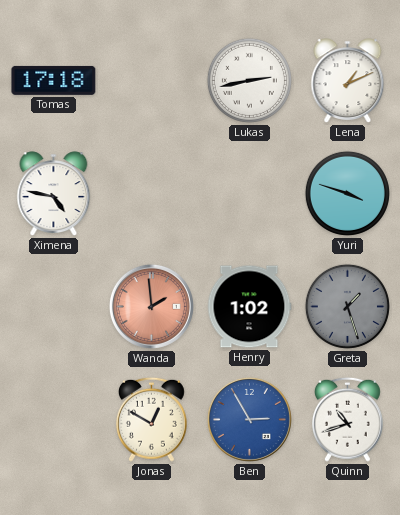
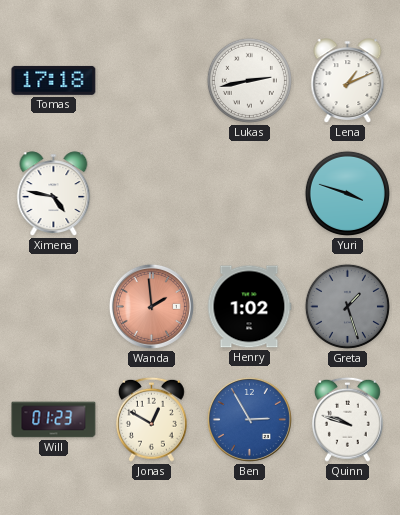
Will: none -> 01:23 (54, 420)
Quinn: 10:42 -> 9:48 (347, 419)
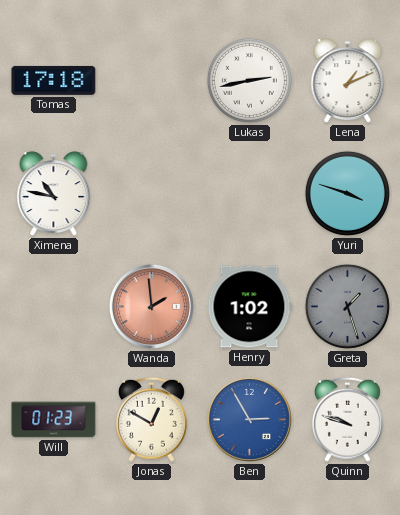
Ximena: 4:47 -> 10:47 (54, 194)
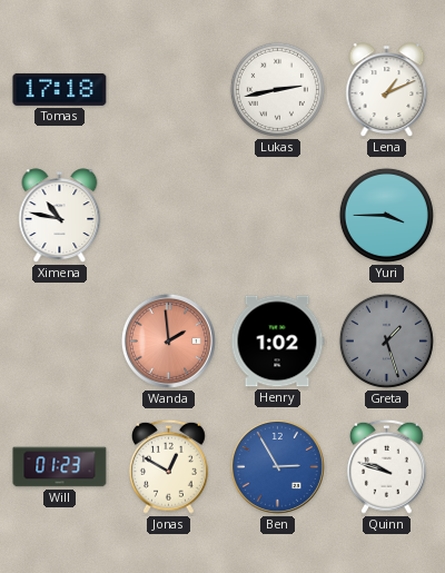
Yuri: 3:48 -> 3:45 (386, 215)
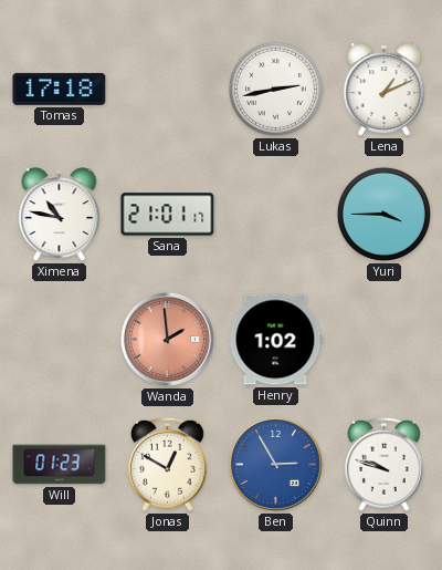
Sana: none -> 21:01 (168, 215)
Greta: 1:27 -> none (386, 340)
